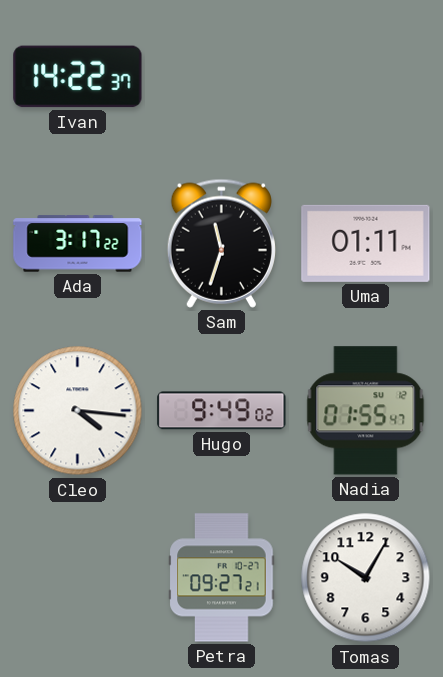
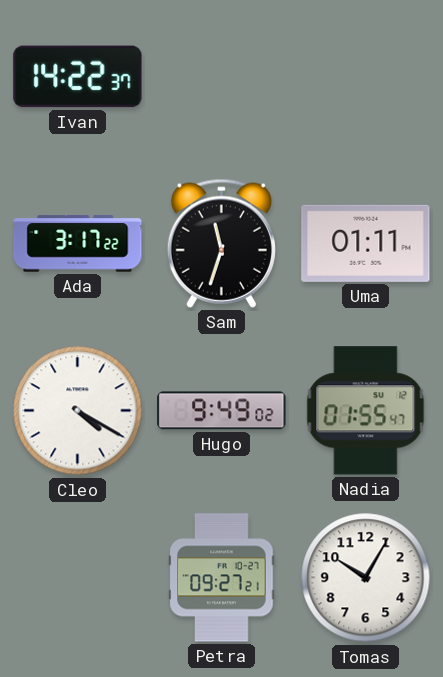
Cleo: 4:16 -> 4:20 (78, 411)
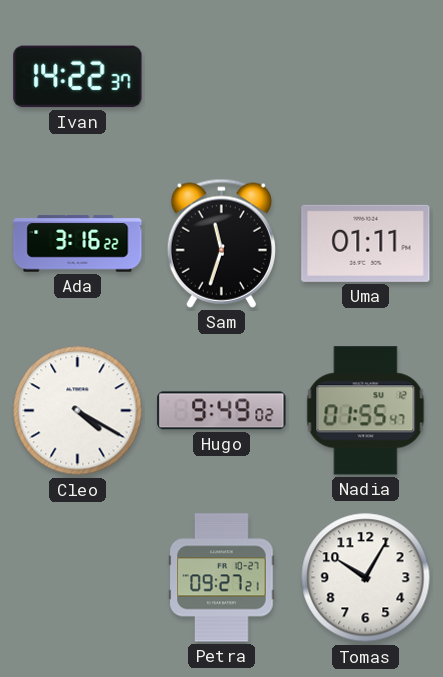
Ada: 3:17 -> 3:16 (78, 244)
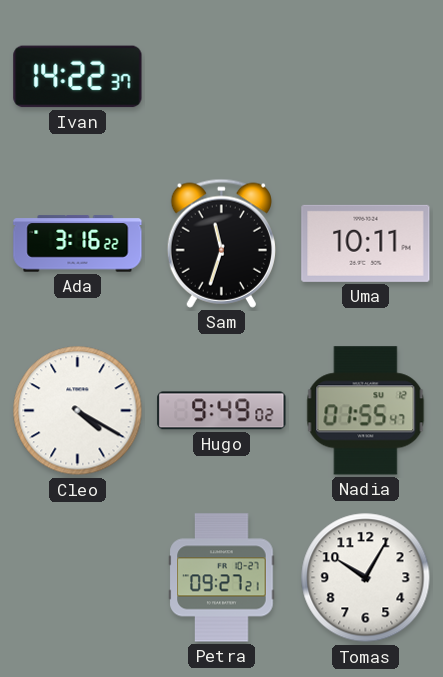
Uma: 01:11 -> 10:11 (366, 243)
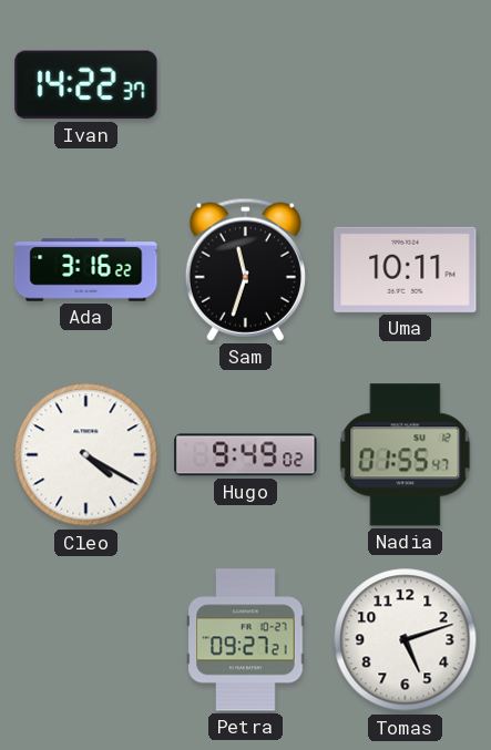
Tomas: 10:05 -> 5:12 (406, 640)
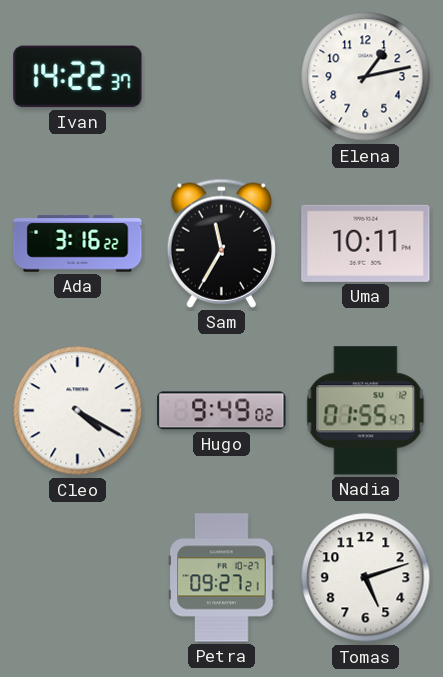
Elena: none -> 1:13 (366, 77)
Sam: 11:33 -> 11:35 (221, 243)
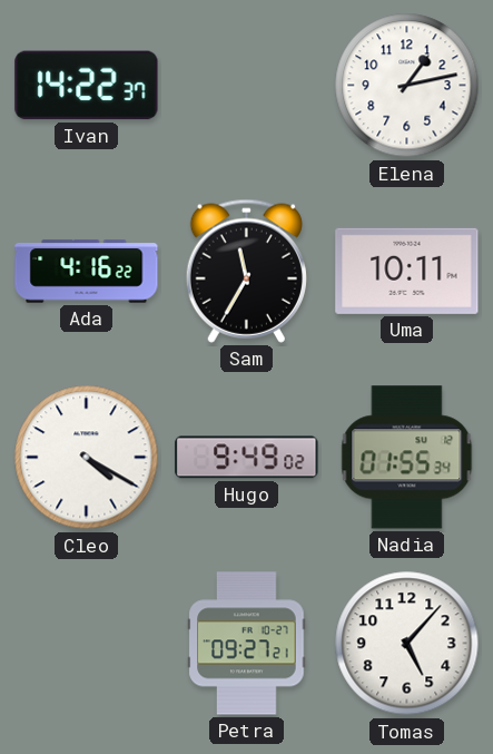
Ada: 3:16 -> 4:16 (87, 272)
Nadia: 01:55:47 -> 01:55:34 (407, 458)
Tomas: 5:12 -> 5:07 (407, 644)
